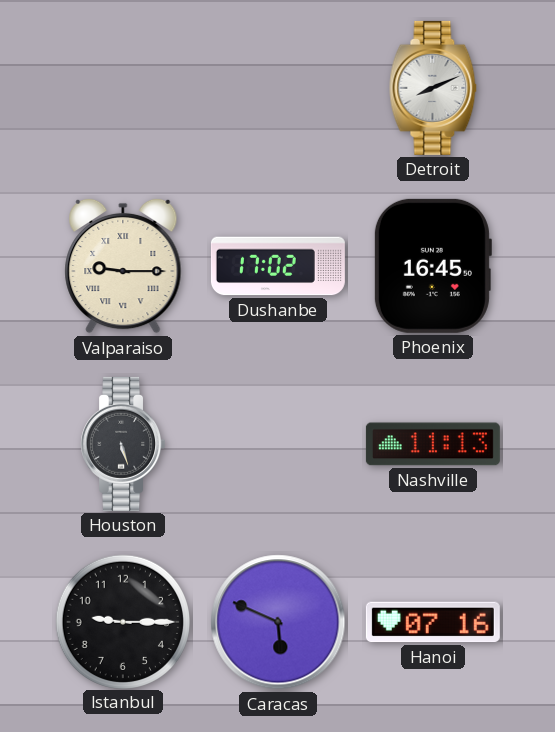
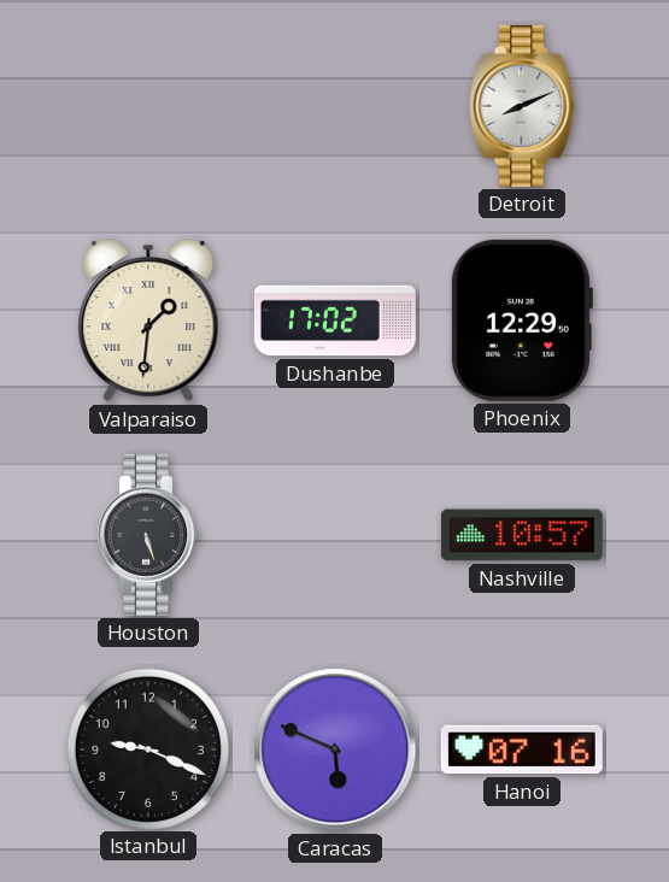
Valparaiso: 9:15 -> 1:31 (148, 321)
Phoenix: 16:45 -> 12:29 (521, 321)
Nashville: 11:13 -> 10:57 (522, 535)
Istanbul: 9:15 -> 9:19 (147, 748)
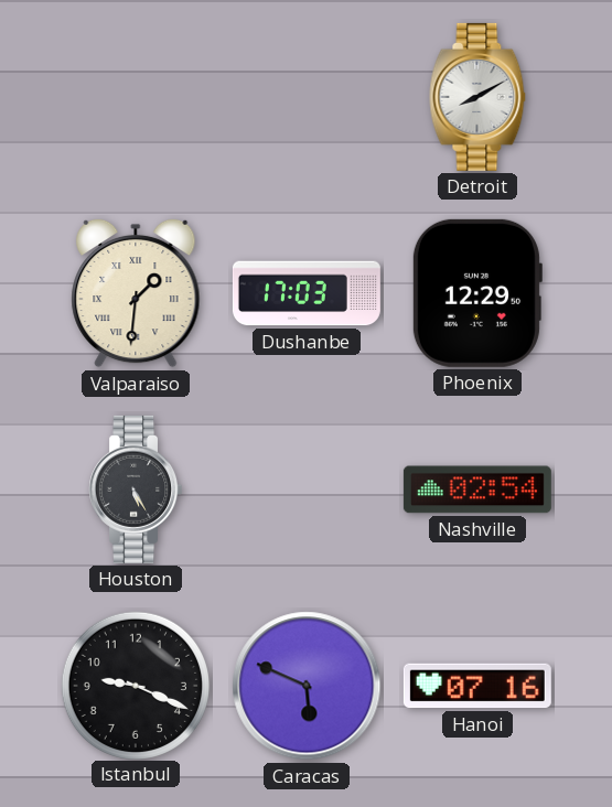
Detroit: 8:11 -> 8:10 (477, 97)
Dushanbe: 17:02 -> 17:03 (307, 293)
Houston: 5:27 -> 5:25 (135, 489)
Nashville: 10:57 -> 02:54 (477, 489)
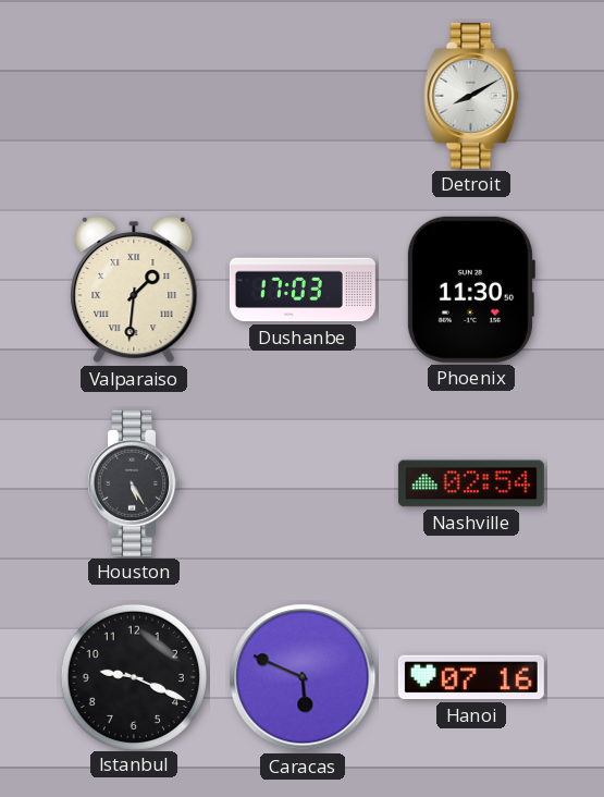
Phoenix: 12:29 -> 11:30 (470, 290)
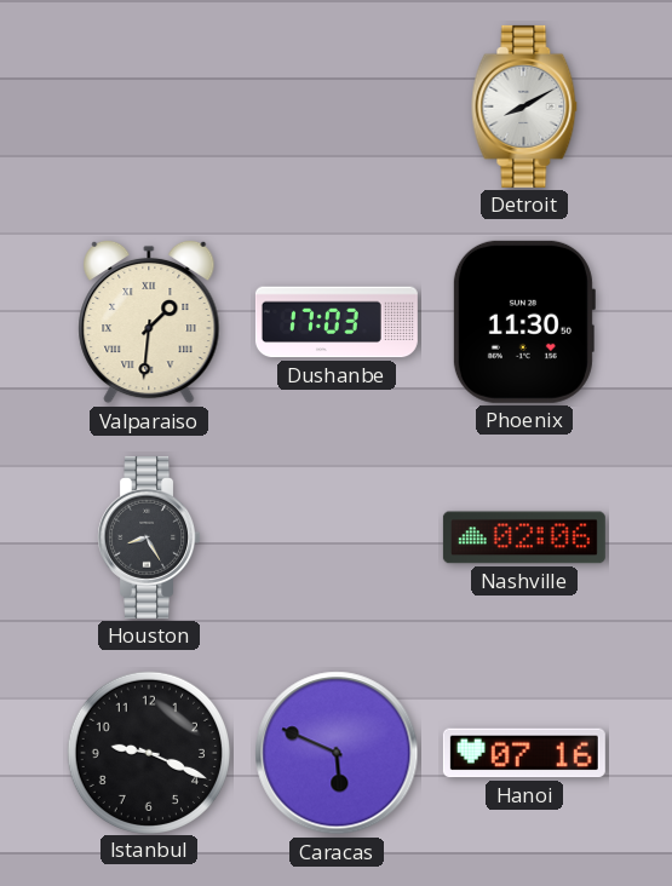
Houston: 5:25 -> 8:25 (148, 537)
Nashville: 02:54 -> 02:06 (524, 537)
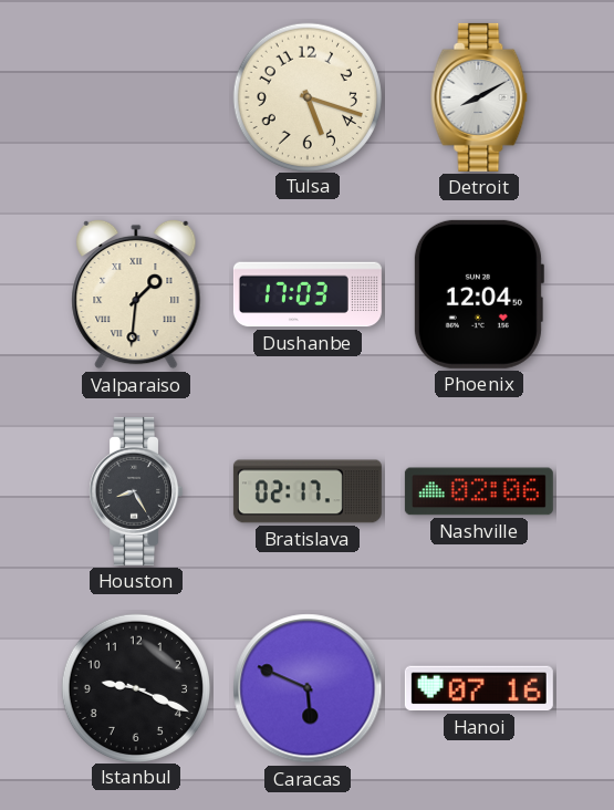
Tulsa: none -> 5:18 (306, 96)
Phoenix: 11:30 -> 12:04 (478, 294)
Bratislava: none -> 02:17 (308, 491)
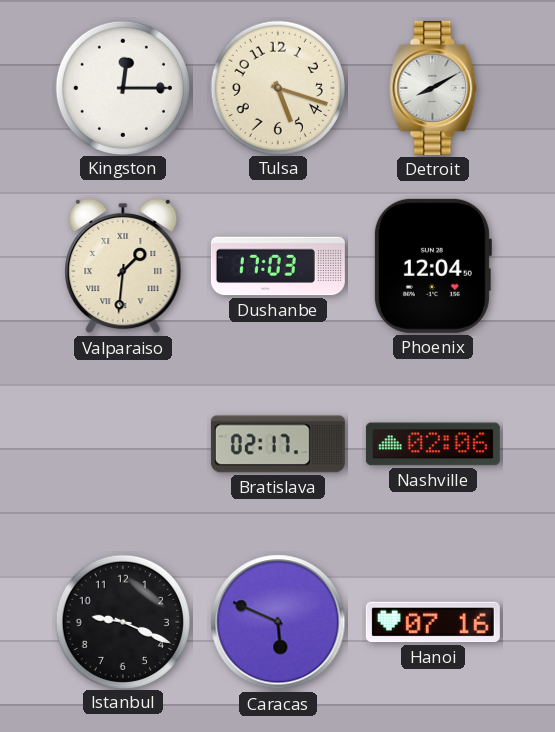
Kingston: none -> 12:15 (122, 87)
Houston: 8:25 -> none (135, 491)
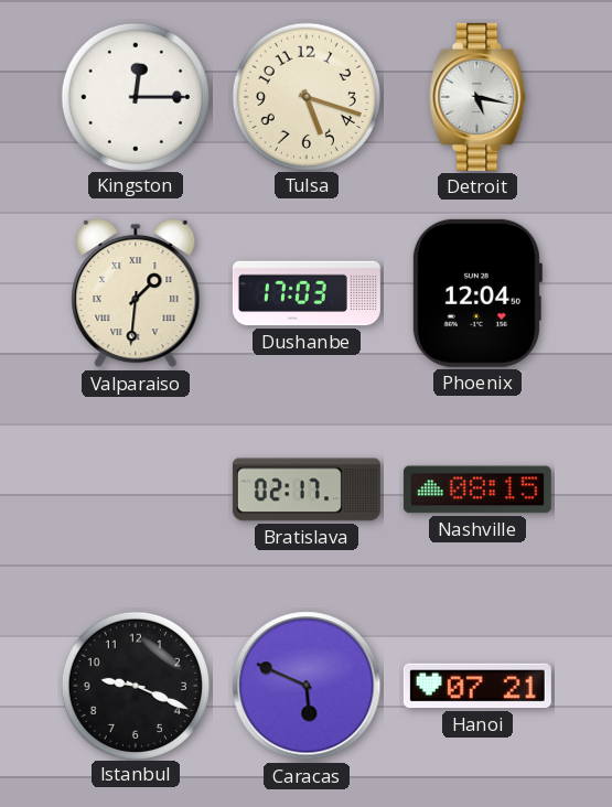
Detroit: 8:10 -> 5:17 (477, 97)
Nashville: 02:06 -> 08:15 (477, 489)
Hanoi: 07:16 -> 07:21 (477, 686)
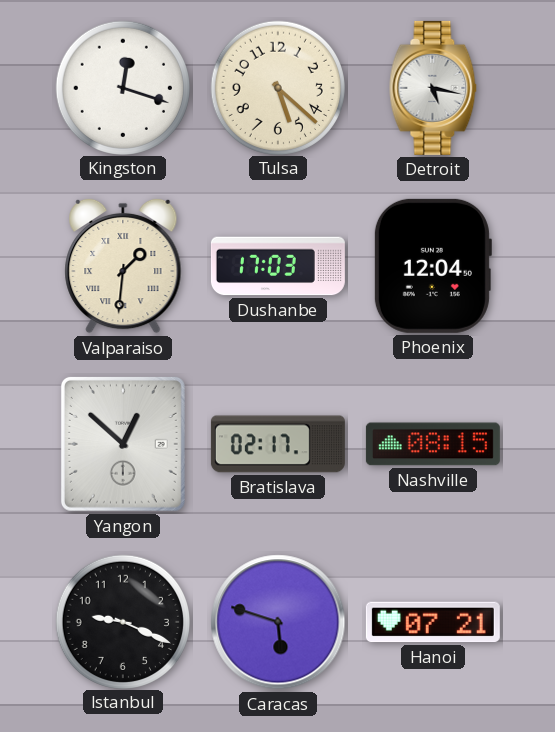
Kingston: 12:15 -> 12:18 (122, 87)
Tulsa: 5:18 -> 5:22 (277, 87)
Yangon: none -> 12:52 (123, 444)
Caracas: 5:49 -> 5:48 (278, 622)
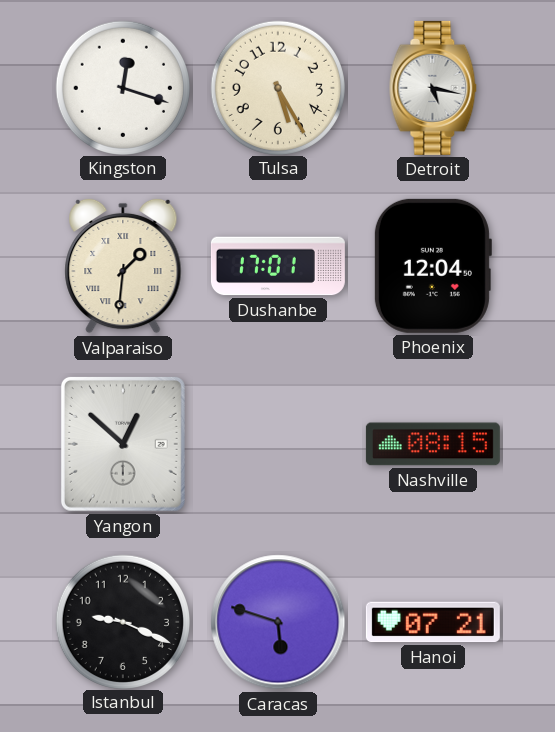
Tulsa: 5:22 -> 5:25 (277, 87)
Dushanbe: 17:03 -> 17:01 (278, 266)
Bratislava: 02:17 -> none (278, 444)
